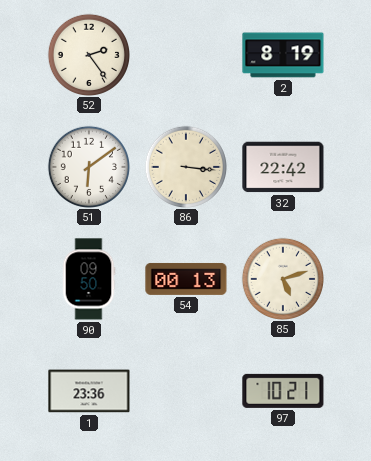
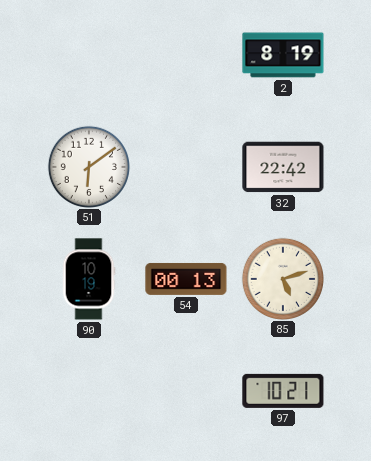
52: 2:24 -> none (88, 54)
86: 3:16 -> none (185, 166)
90: 09:50 -> 10:19 (89, 279)
1: 23:36 -> none (89, 391)
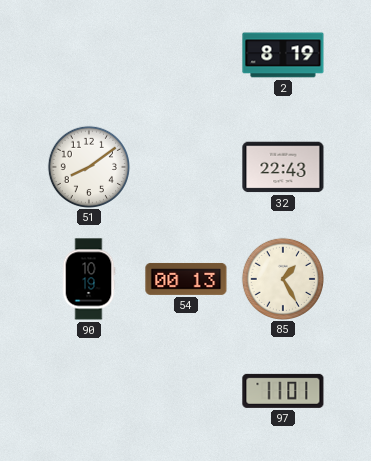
51: 6:09 -> 8:09 (88, 166)
32: 22:42 -> 22:43 (283, 167)
85: 5:12 -> 1:25 (282, 278)
97: 10:21 -> 11:01 (283, 391)
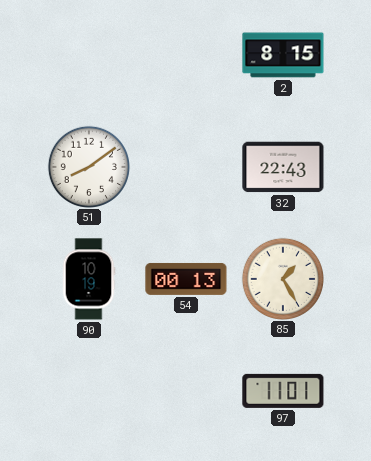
2: 8:19 -> 8:15 (283, 55)
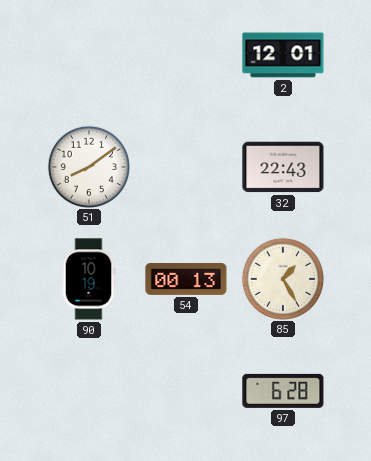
2: 8:15 -> 12:01 (283, 55)
97: 11:01 -> 6:28 (283, 391)
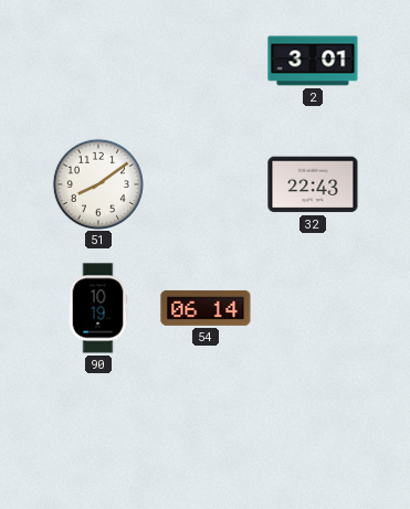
2: 12:01 -> 3:01 (313, 61)
54: 00:13 -> 06:14 (206, 308)
85: 1:25 -> none (282, 278)
97: 6:28 -> none (283, 391)
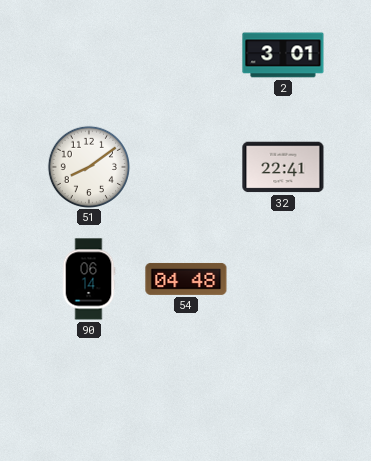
32: 22:43 -> 22:41 (283, 167)
90: 10:19 -> 06:14 (89, 279)
54: 06:14 -> 04:48 (186, 279)
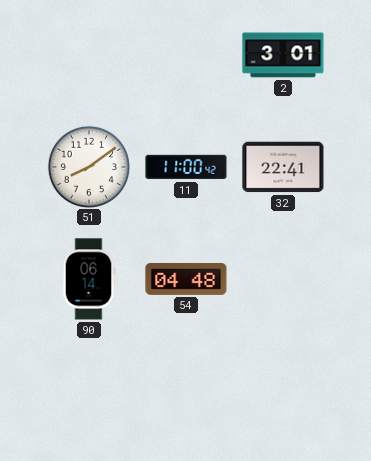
11: none -> 11:00 (186, 167)
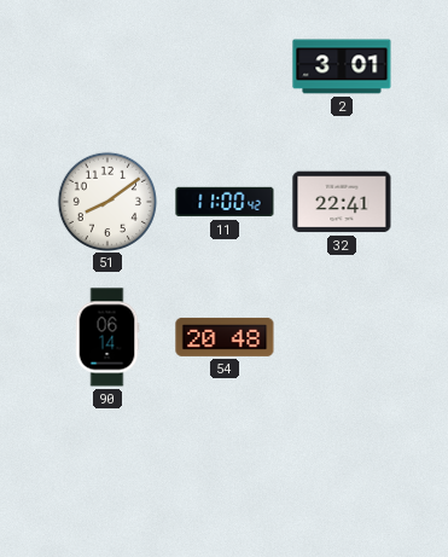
54: 04:48 -> 20:48 (225, 337)
